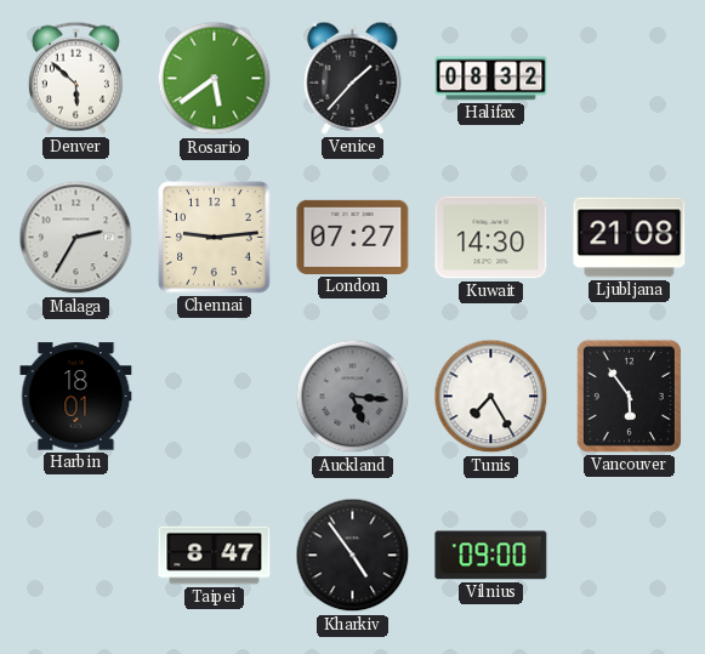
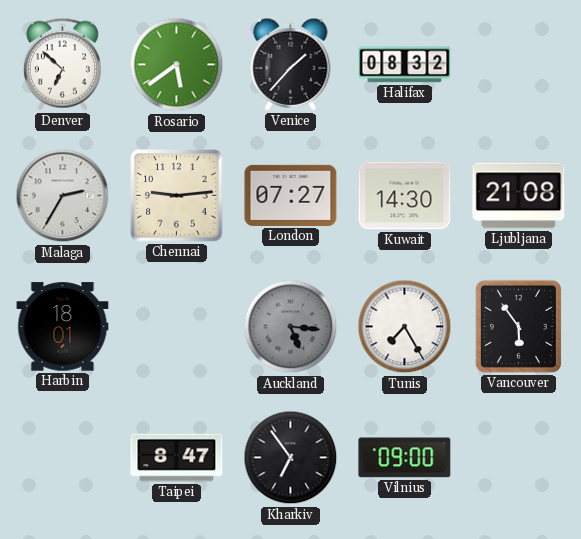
Denver: 5:52 -> 6:52 (62, 64)
Kharkiv: 4:54 -> 6:54 (291, 458)
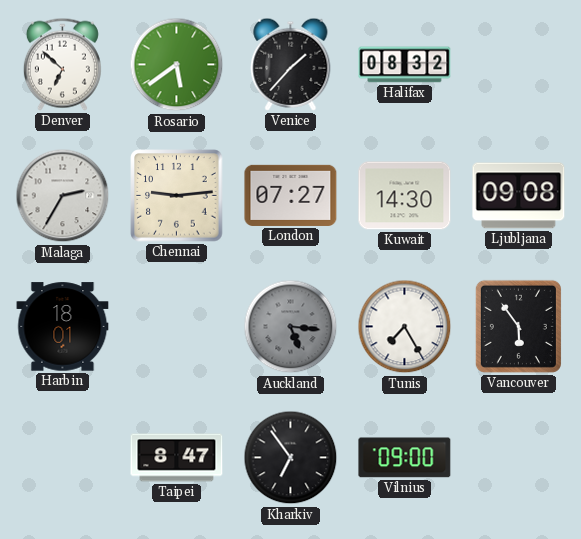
Ljubljana: 21:08 -> 09:08 (519, 196)
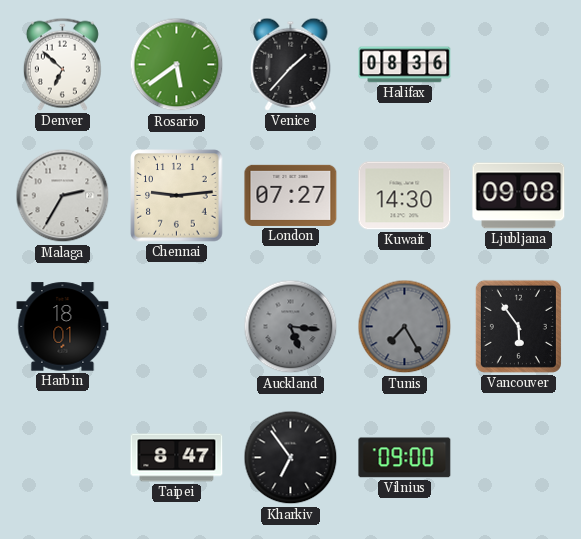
Halifax: 08:32 -> 08:36 (405, 65)
Tunis dial: white -> grey (405, 327)
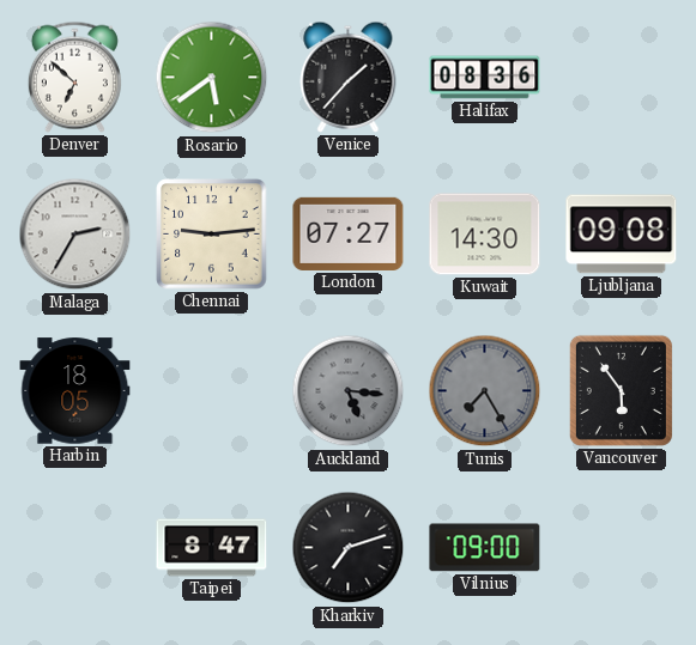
Harbin: 18:01 -> 18:05 (75, 391)
Kharkiv: 6:54 -> 7:12 (349, 548)
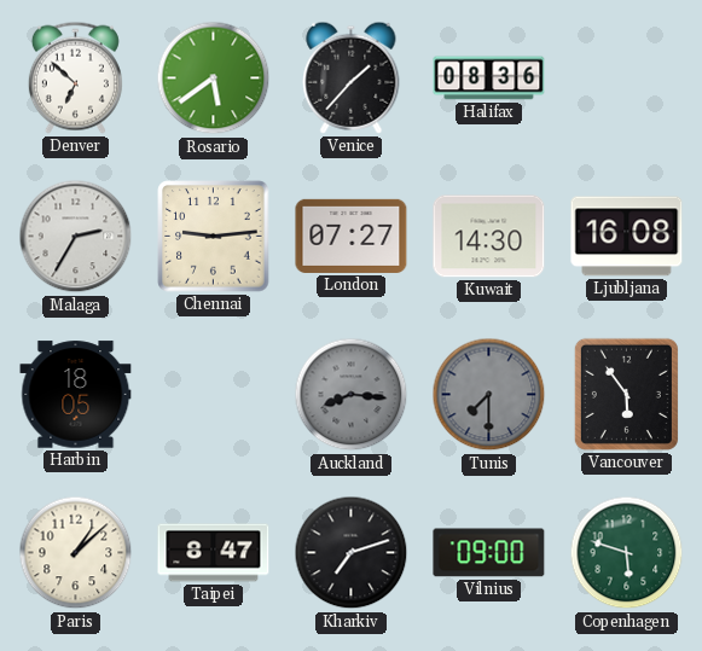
Ljubljana: 09:08 -> 16:08 (627, 237)
Auckland: 5:16 -> 8:16 (352, 395)
Tunis: 7:25 -> 7:30 (489, 395)
Paris: none -> 1:08 (76, 553)
Copenhagen: none -> 5:48 (627, 553)
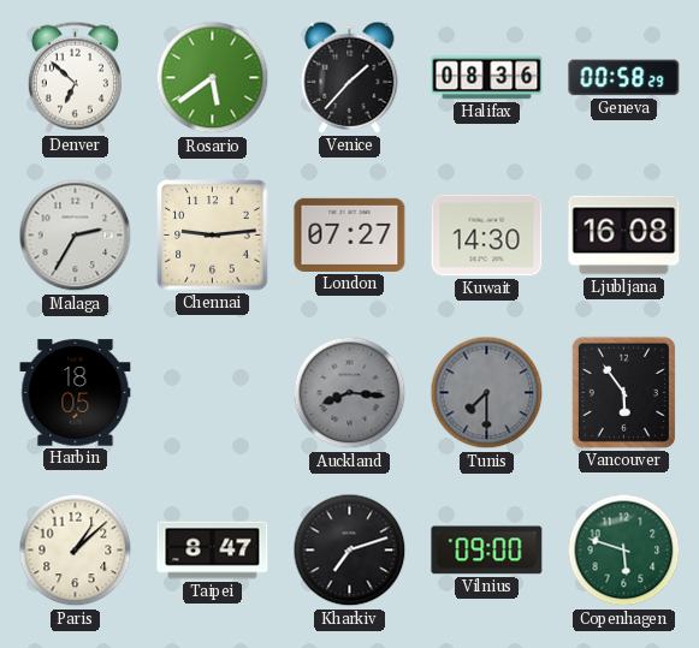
Geneva: none -> 00:58 (624, 78)
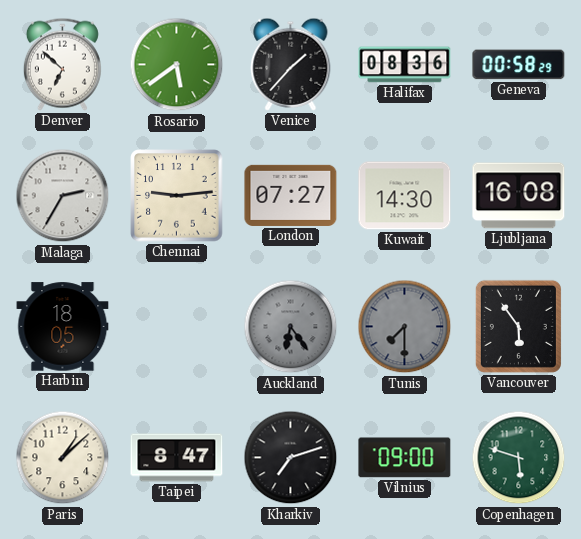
Auckland: 8:16 -> 6:24 (291, 327)
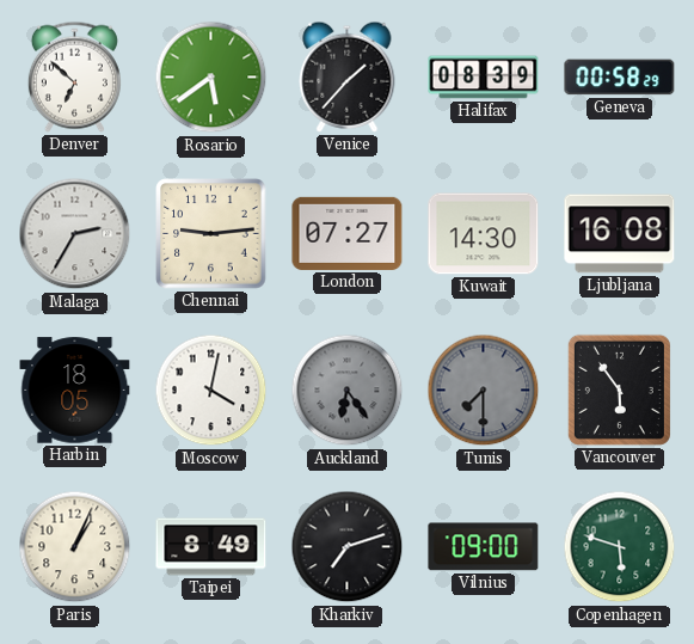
Halifax: 08:36 -> 08:39 (484, 78)
Moscow: none -> 4:02 (211, 391)
Paris: 1:08 -> 1:04 (75, 547)
Taipei: 8:47 -> 8:49 (211, 547)
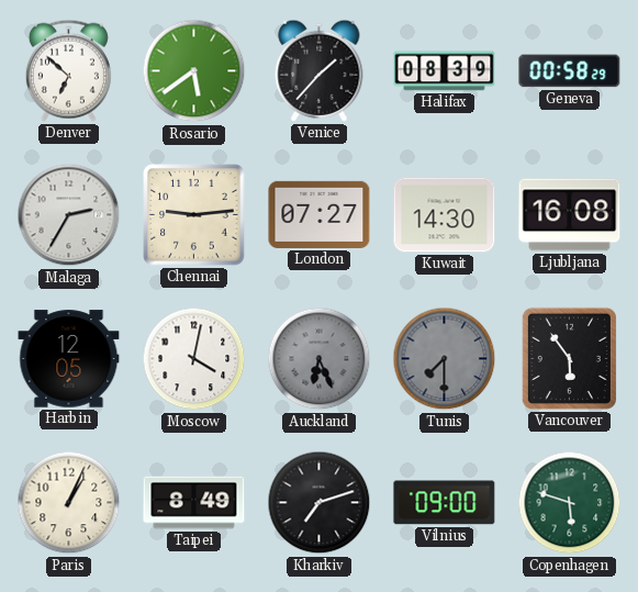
Harbin: 18:05 -> 12:05 (69, 359)
Auckland: 6:24 -> 6:26 (320, 359)
